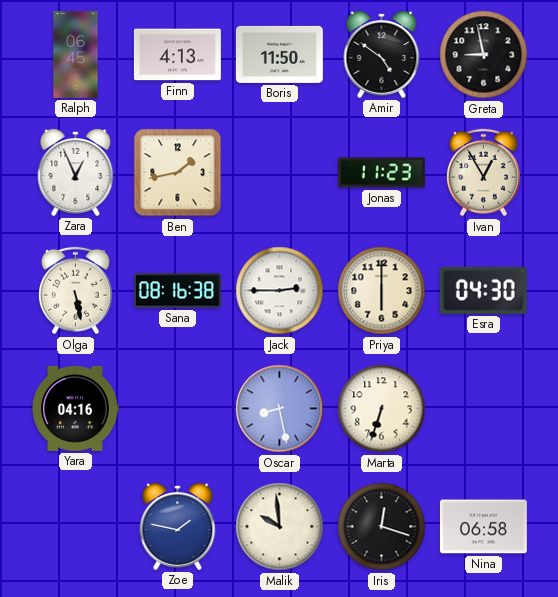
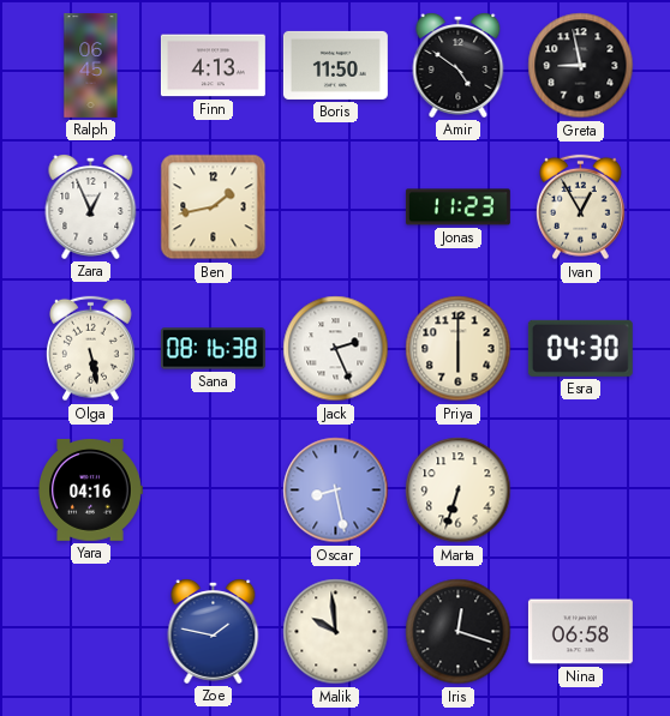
Jack: 2:45 -> 2:26 (336, 349)
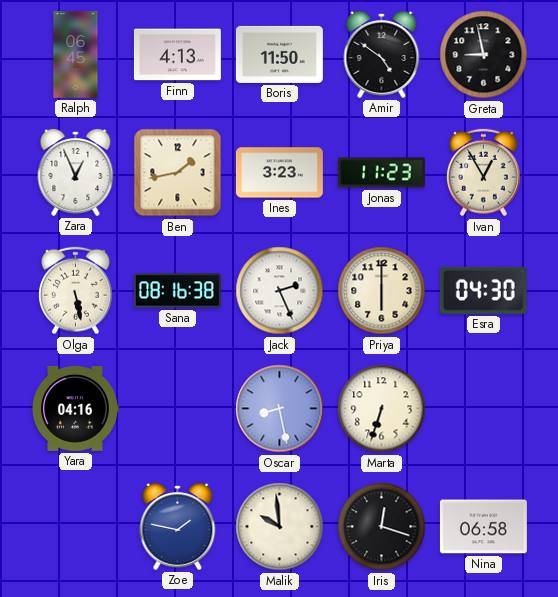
Ines: none -> 3:23 (279, 173)
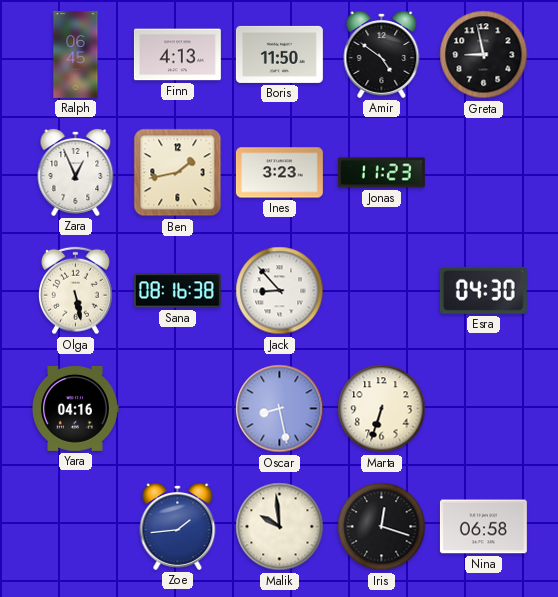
Ivan: 12:55 -> none (484, 173)
Jack: 2:26 -> 8:53 (280, 291)
Priya: 6:00 -> none (382, 291)
Zoe: 1:47 -> 1:44 (178, 526)
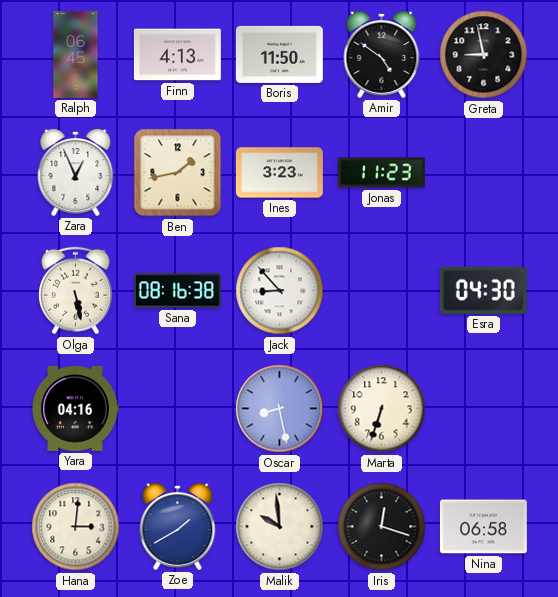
Hana: none -> 3:01 (76, 527)
Zoe: 1:44 -> 1:40 (178, 526)
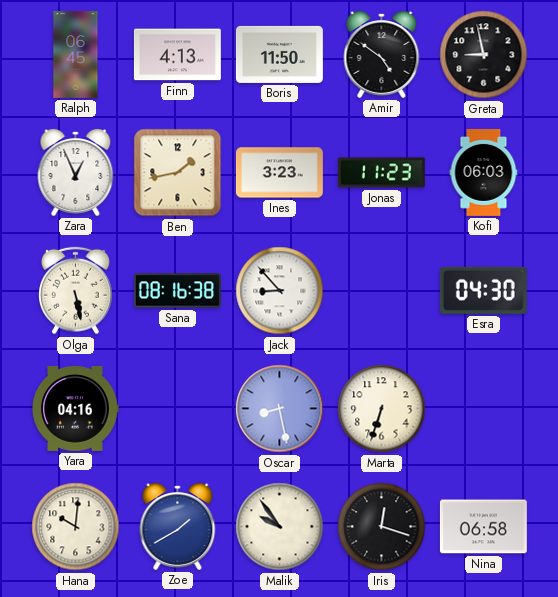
Kofi: none -> 06:03 (484, 172)
Hana: 3:01 -> 10:01 (76, 527)
Malik: 9:59 -> 9:54 (280, 527)
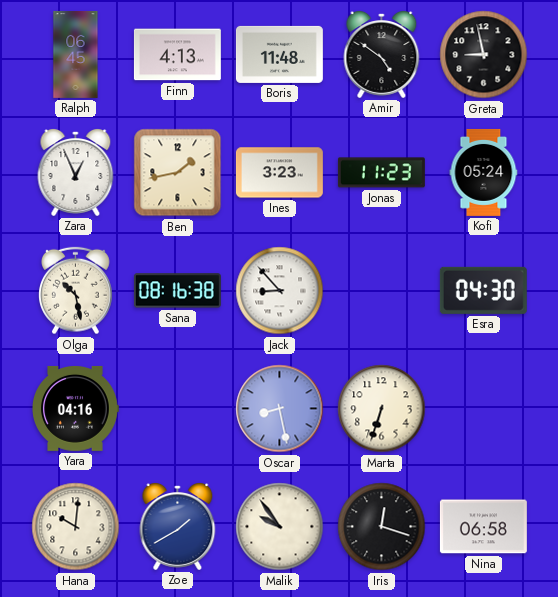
Boris: 11:50 -> 11:48 (279, 54)
Kofi: 06:03 -> 05:24 (484, 172)
Olga: 5:28 -> 10:28 (76, 291)
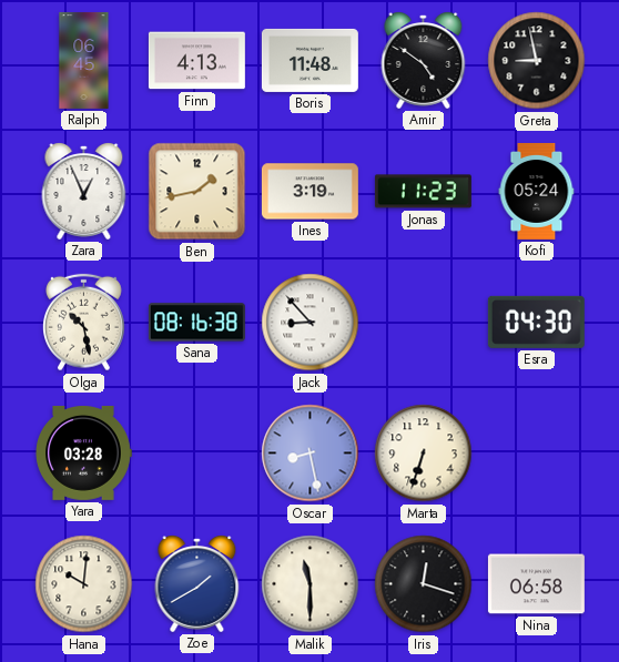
Ines: 3:23 -> 3:19 (309, 192)
Yara: 04:16 -> 03:28 (83, 452)
Malik: 9:54 -> 11:30 (311, 584)
